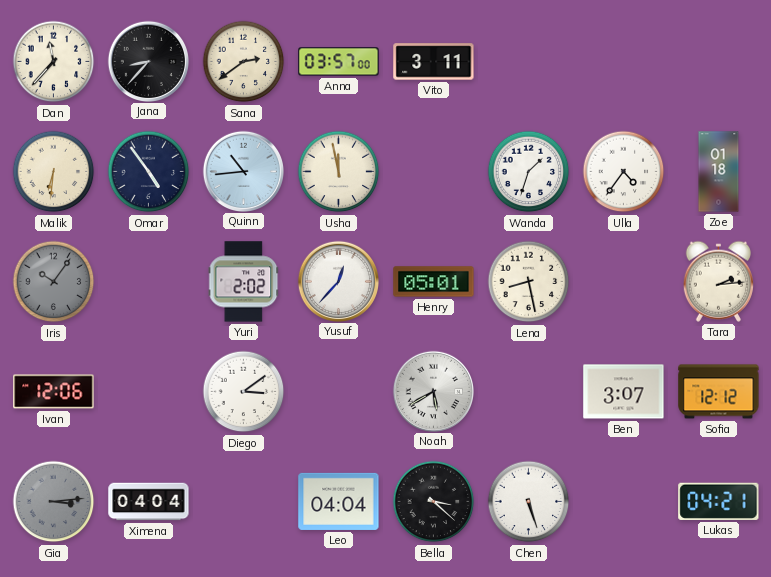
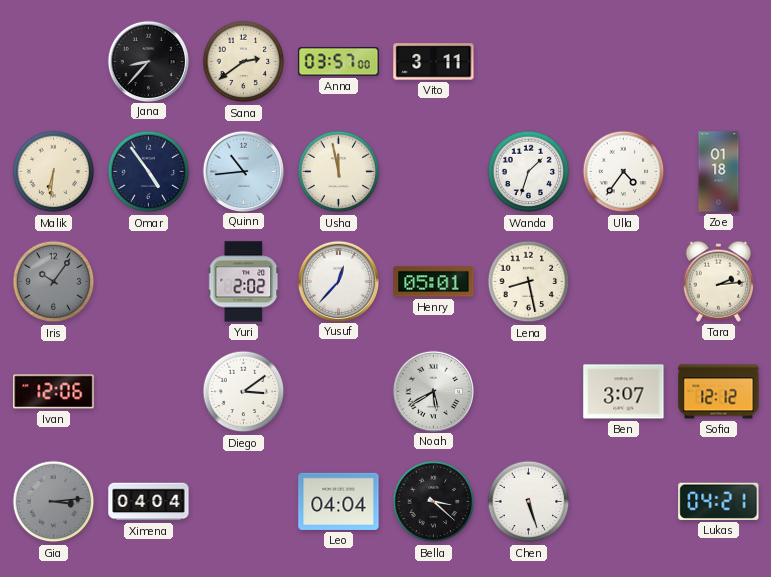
Dan: 11:37 -> none (54, 62)
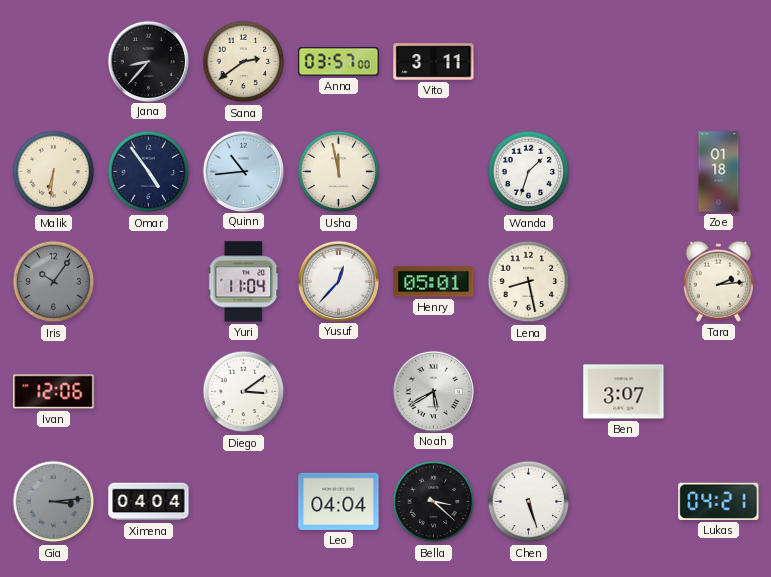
Ulla: 4:36 -> none (624, 172)
Yuri: 2:02 -> 11:04 (244, 282)
Sofia: 12:12 -> none (719, 392)
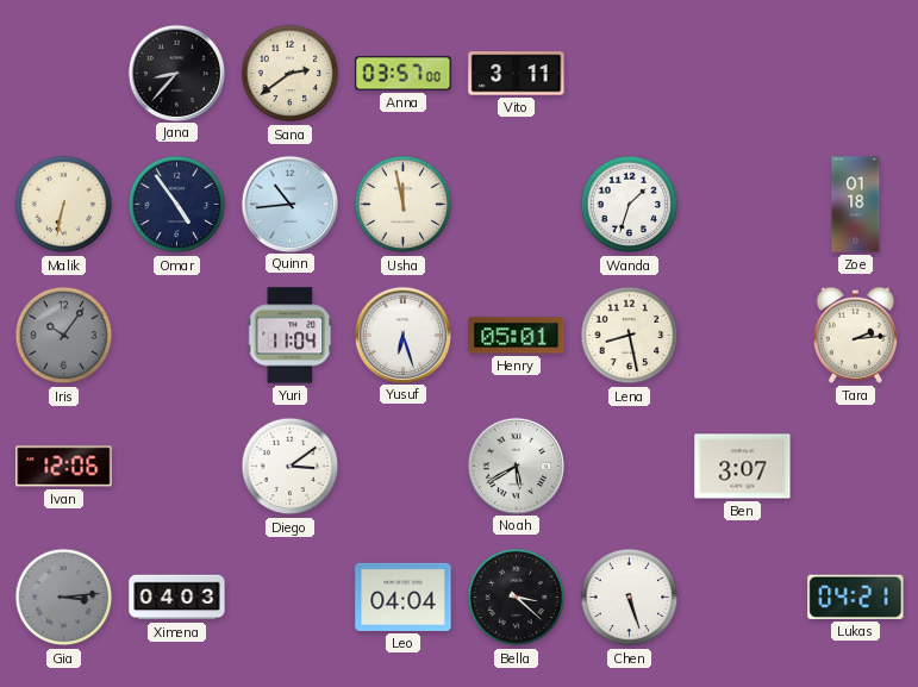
Malik: 6:31 -> 6:32 (64, 205)
Yusuf: 12:37 -> 6:27 (402, 335)
Ximena: 04:04 -> 04:03 (177, 598)
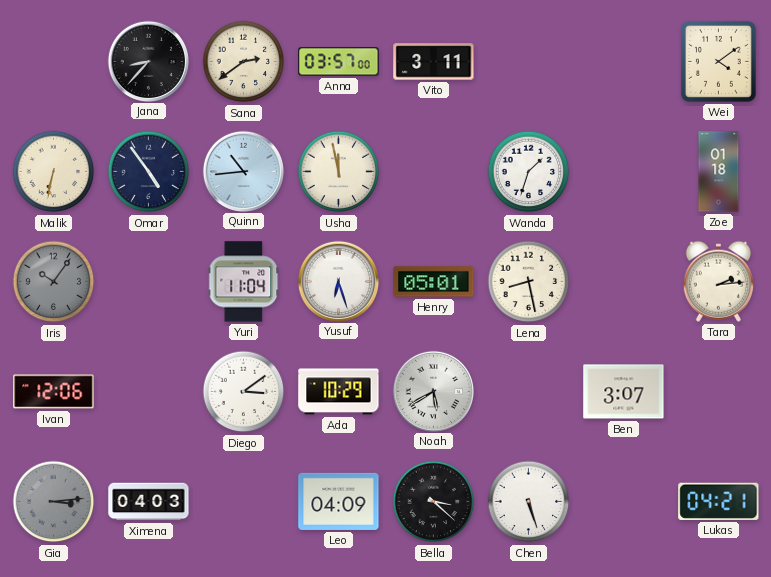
Wei: none -> 4:09 (718, 61)
Ada: none -> 10:29 (339, 392)
Leo: 04:04 -> 04:09 (339, 501)
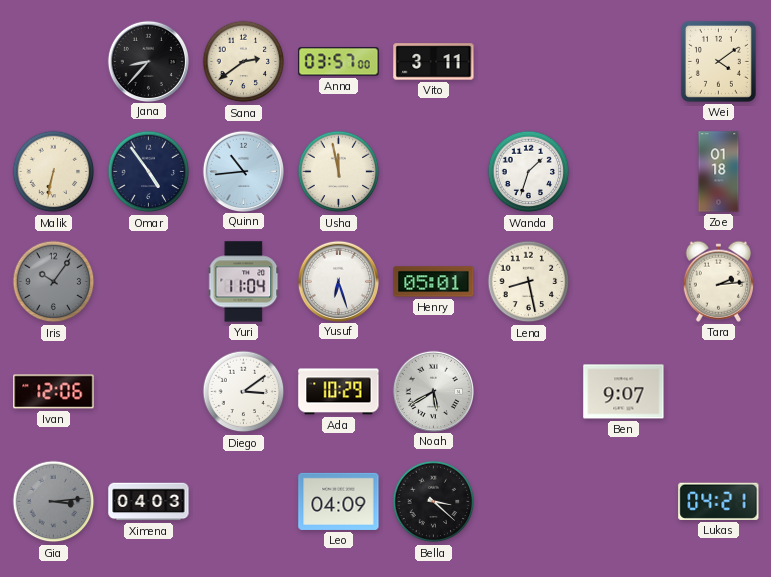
Ben: 3:07 -> 9:07 (624, 392)
Chen: 5:27 -> none (529, 502)
